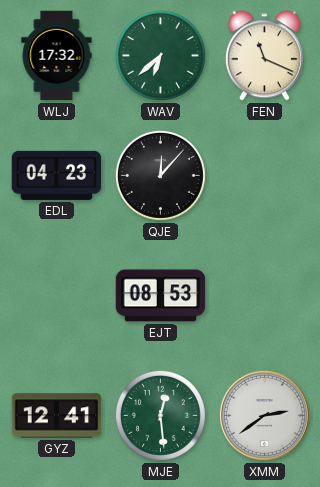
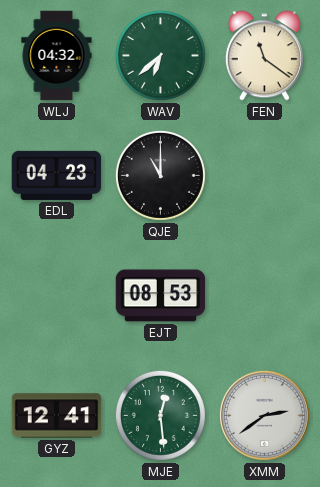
WLJ: 17:32 -> 04:32 (57, 56)
FEN: 11:19 -> 11:21 (264, 56)
QJE: 12:07 -> 11:00 (160, 175)
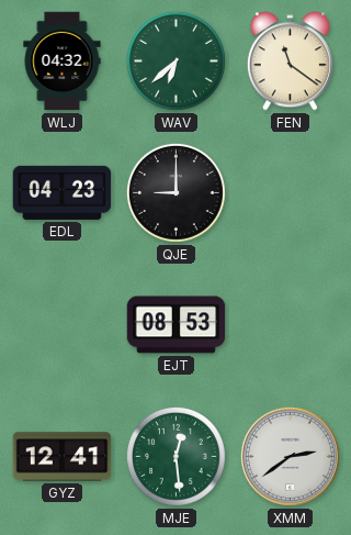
QJE: 11:00 -> 9:00 (175, 192)
